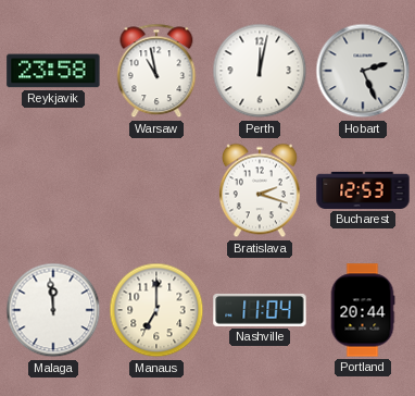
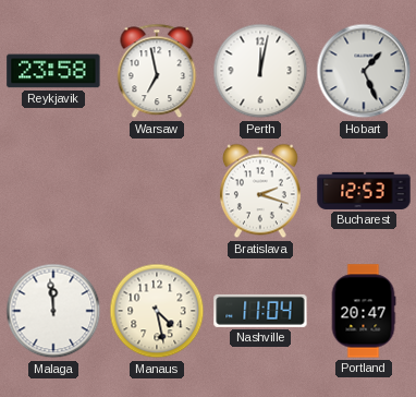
Warsaw: 10:58 -> 6:58 (157, 71)
Hobart: 2:26 -> 1:26 (364, 71)
Manaus: 7:00 -> 4:28 (157, 311)
Portland: 20:44 -> 20:47 (364, 311)
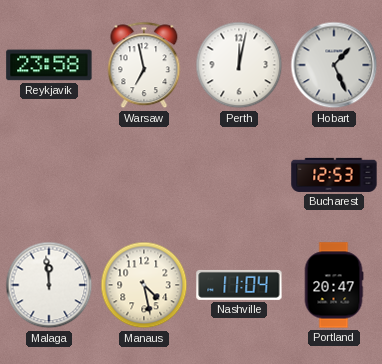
Bratislava: 2:18 -> none (260, 191)
